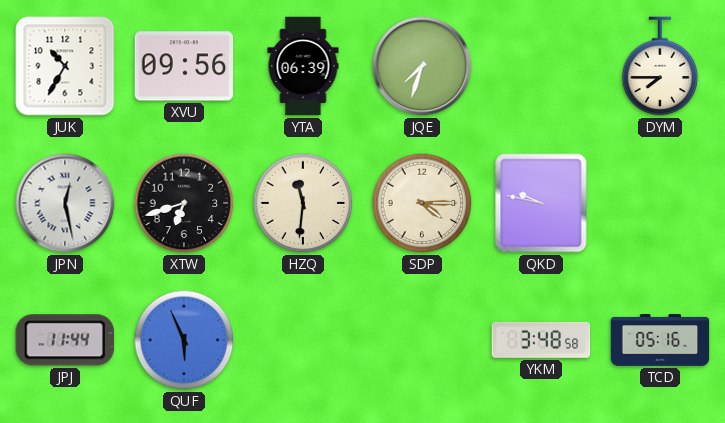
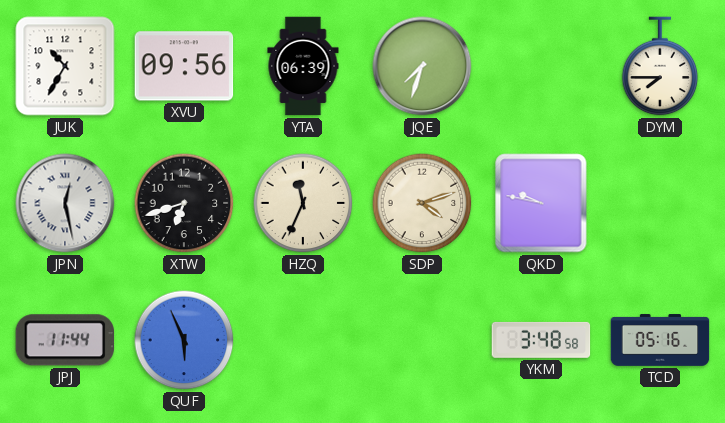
HZQ: 11:31 -> 11:34 (303, 203)
SDP: 4:15 -> 4:12 (422, 203)
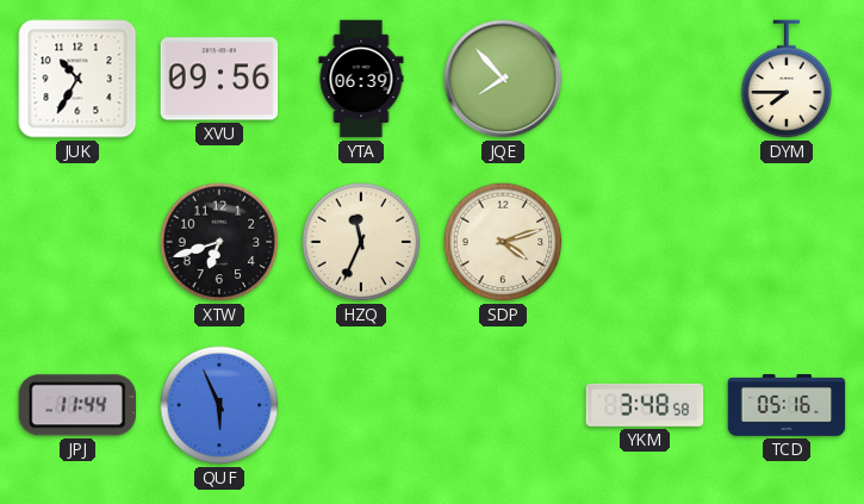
JQE: 7:33 -> 7:53 (503, 79)
JPN: 12:28 -> none (65, 203)
QKD: 9:47 -> none (541, 203)
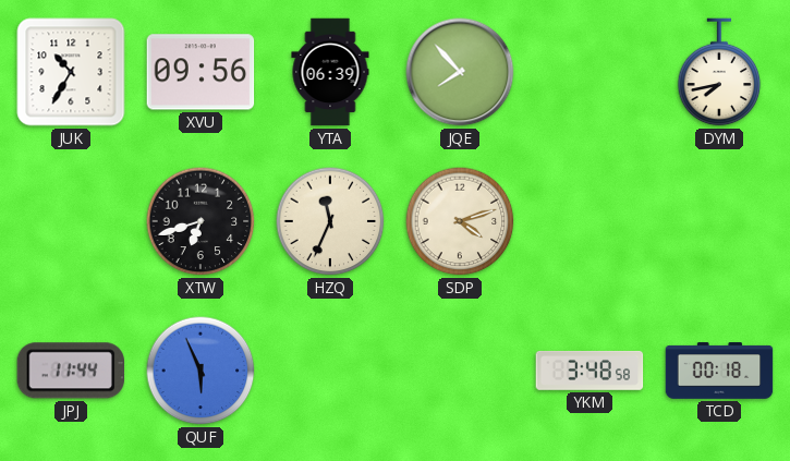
DYM: 7:45 -> 7:43 (719, 72)
TCD: 05:16 -> 00:18 (719, 371)
